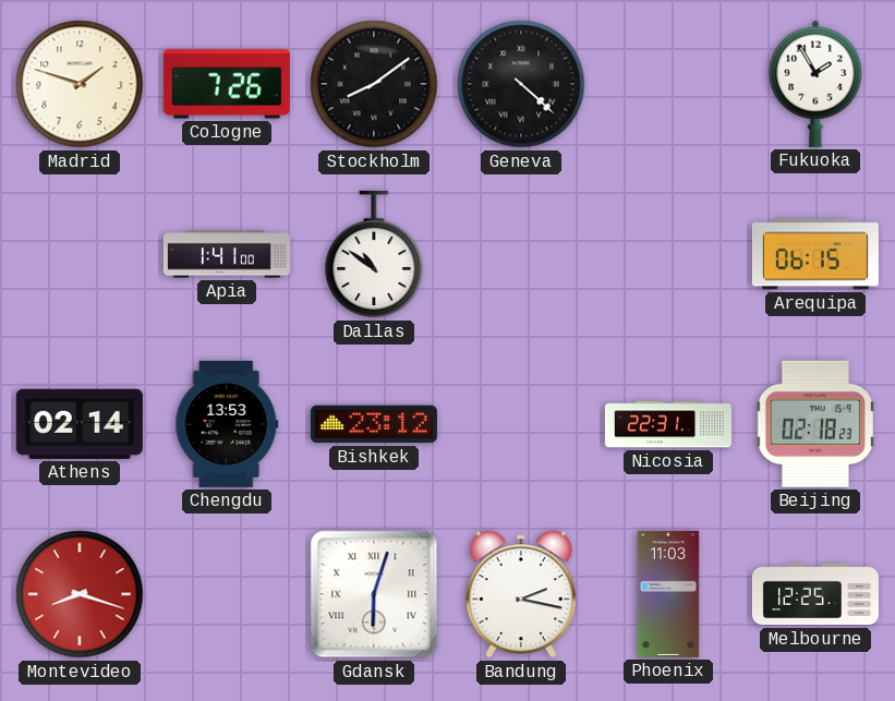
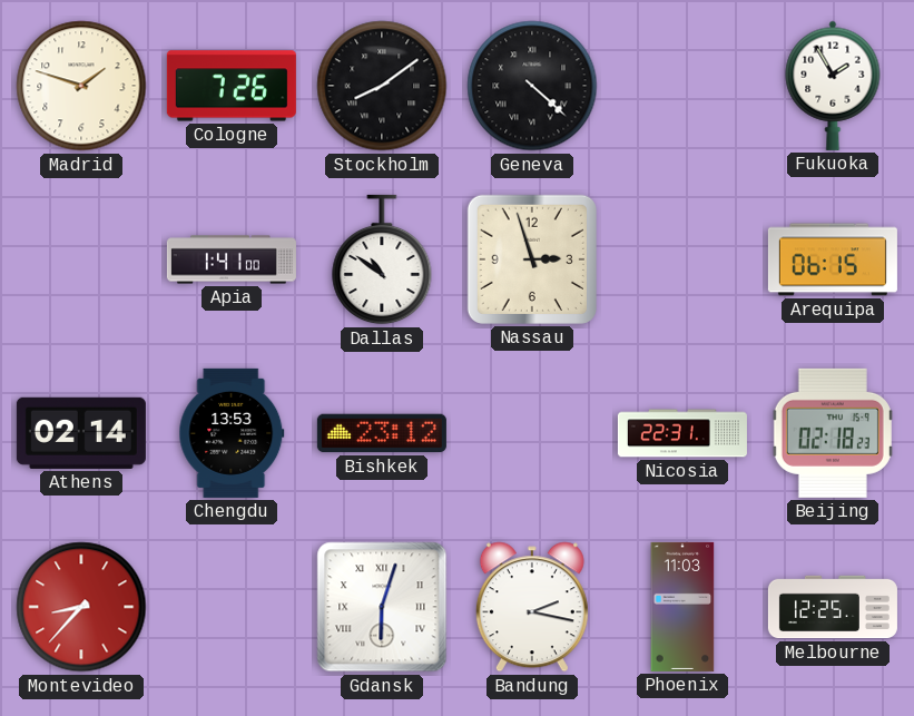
Nassau: none -> 2:57 (532, 259)
Montevideo: 8:18 -> 8:37 (81, 607)
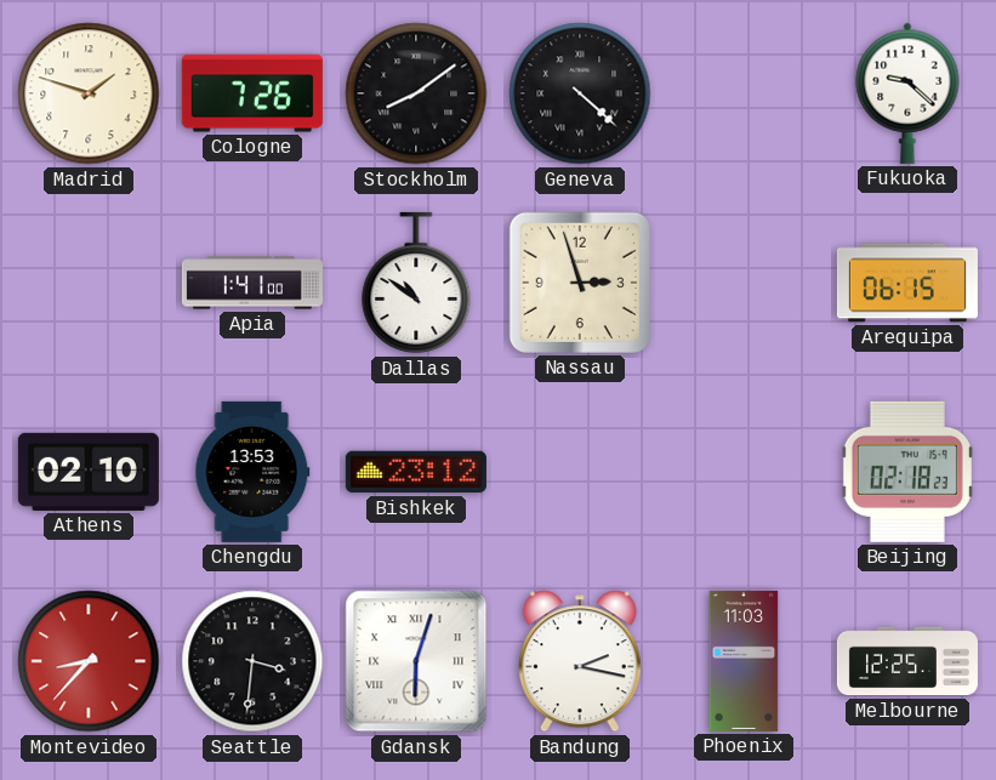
Fukuoka: 1:55 -> 9:22 (907, 93)
Athens: 02:14 -> 02:10 (89, 472)
Nicosia: 22:31 -> none (682, 433)
Seattle: none -> 3:31 (252, 661)
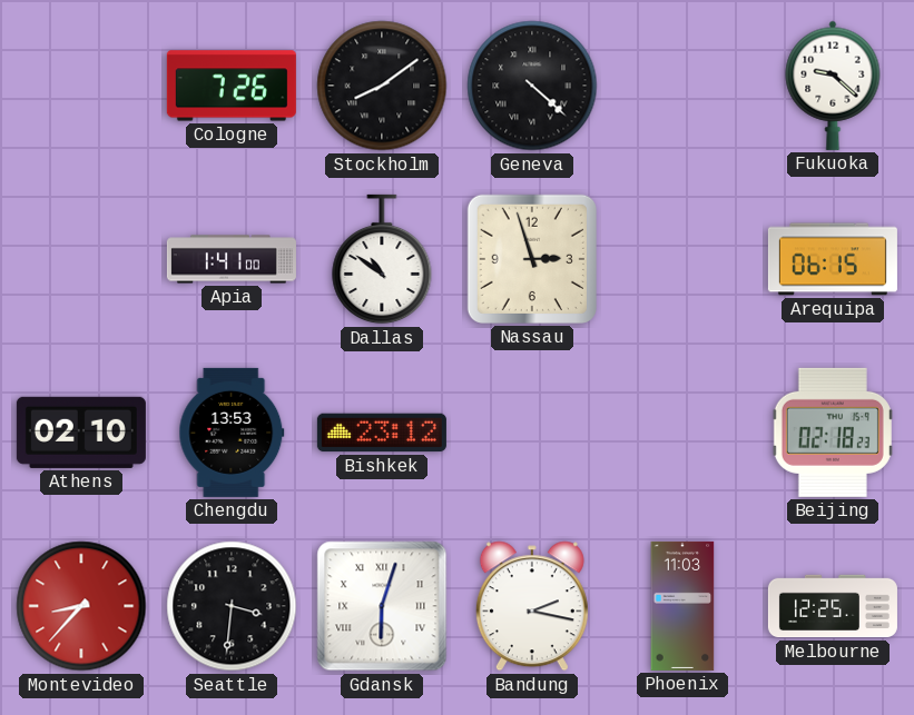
Madrid: 1:48 -> none (89, 93)
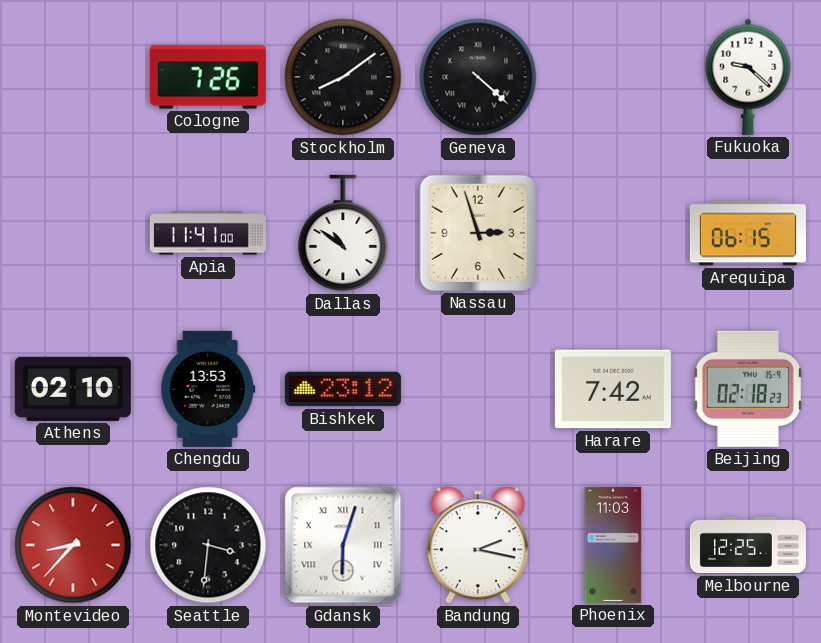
Apia: 1:41 -> 11:41 (208, 233)
Harare: none -> 7:42 (613, 389)
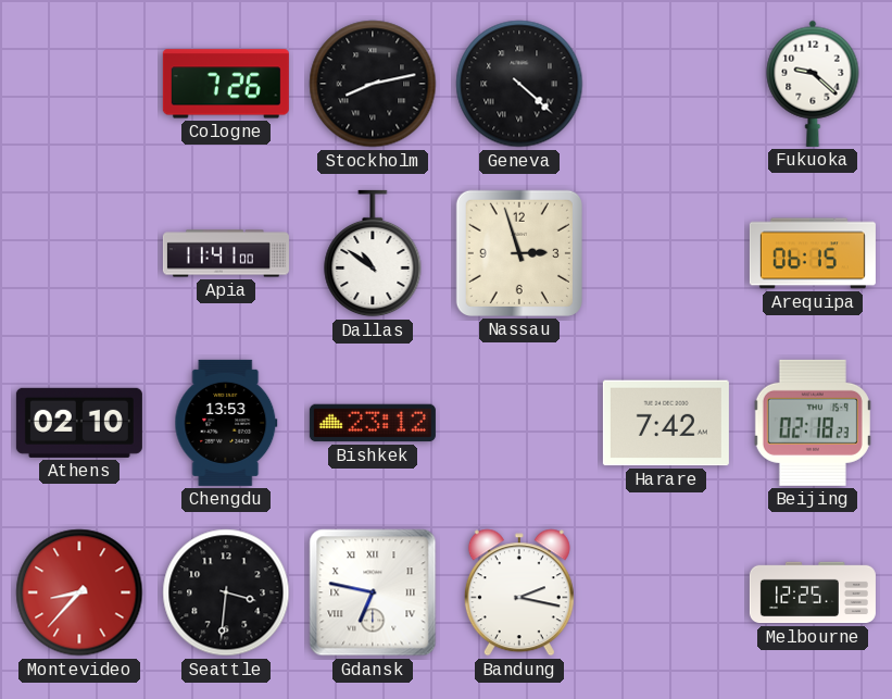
Stockholm: 8:09 -> 8:13 (373, 84)
Gdansk: 6:03 -> 6:47 (373, 592)
Phoenix: 11:03 -> none (613, 545)
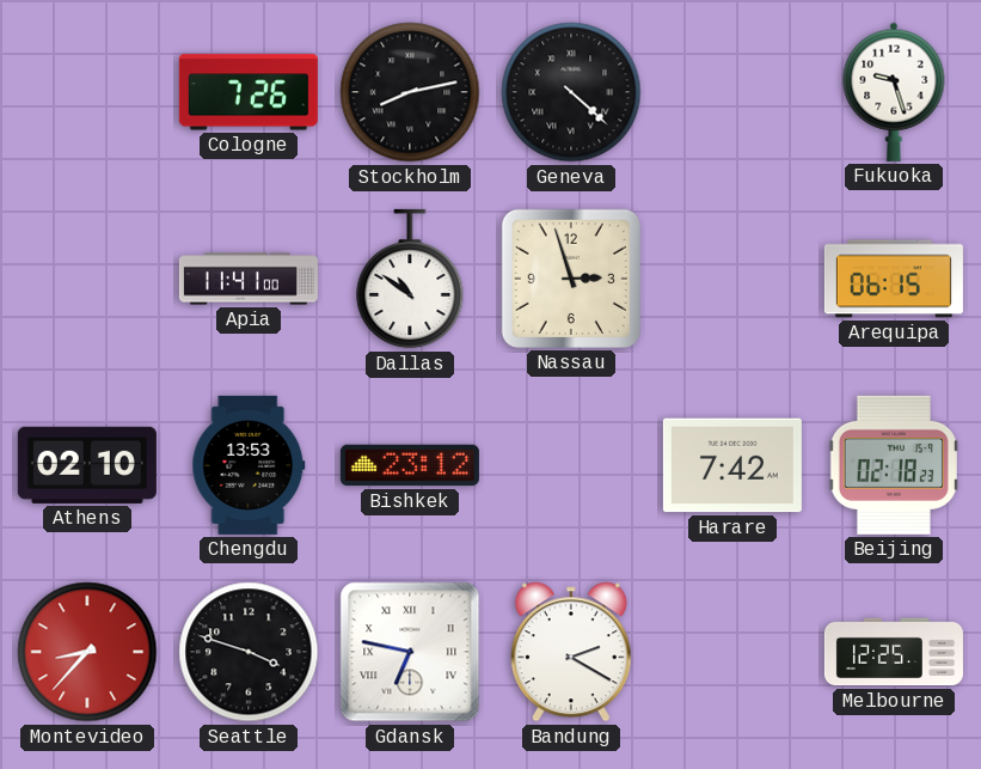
Fukuoka: 9:22 -> 9:27 (894, 92)
Seattle: 3:31 -> 3:48 (249, 652)
Bandung: 2:17 -> 2:20 (571, 652)
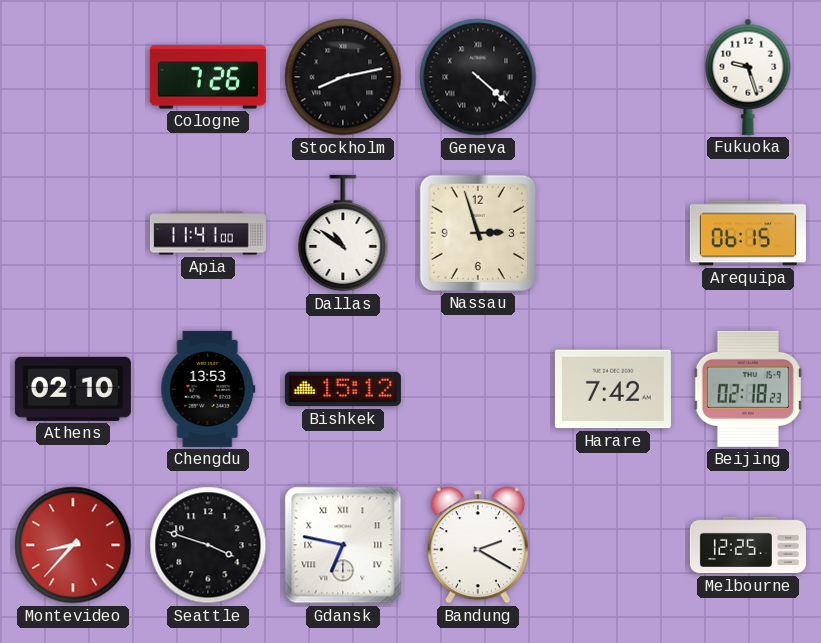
Bishkek: 23:12 -> 15:12 (343, 389)
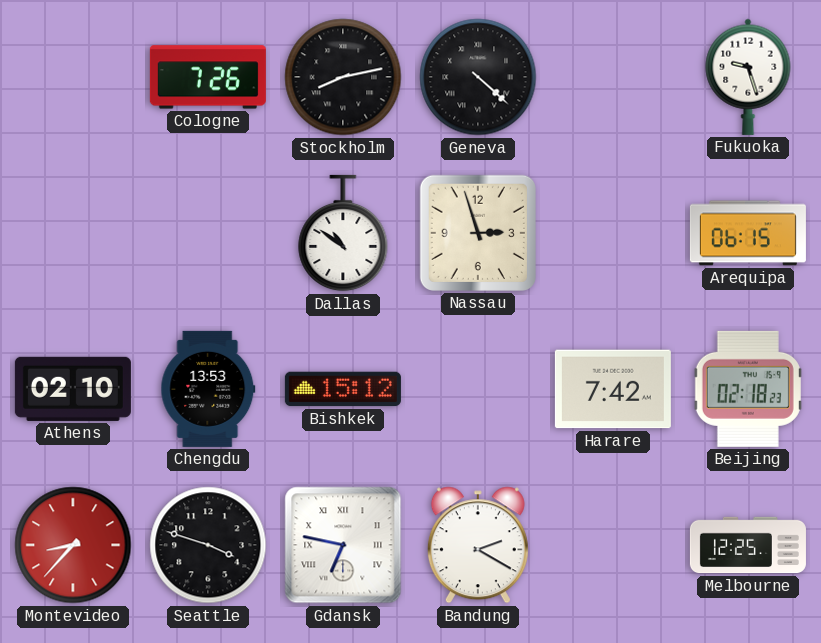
Apia: 11:41 -> none (208, 233)
